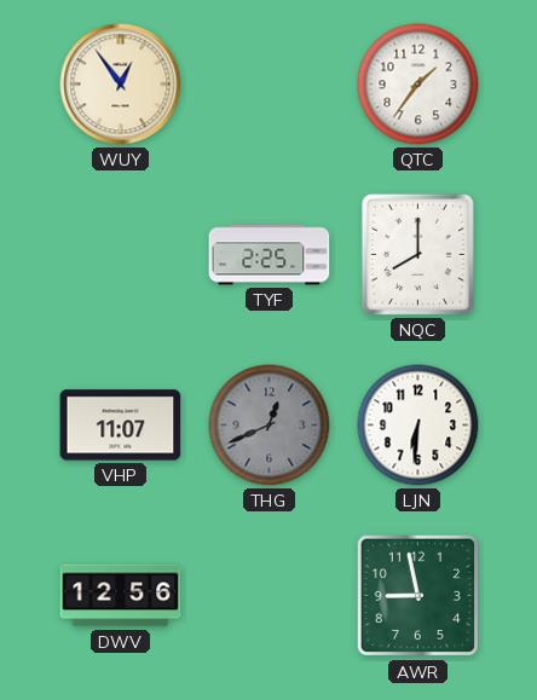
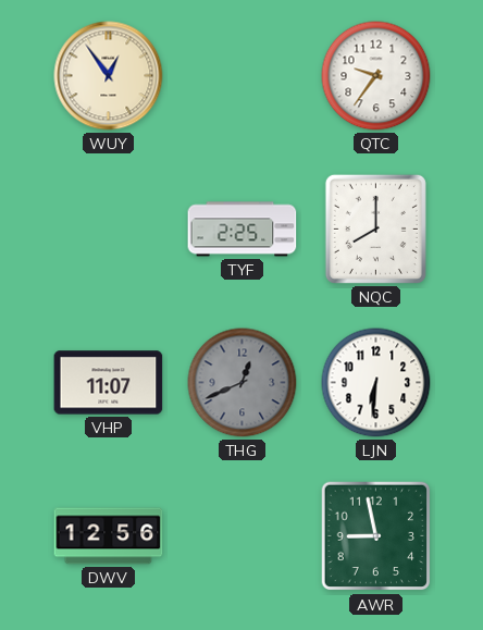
QTC: 1:36 -> 9:36 (376, 76)
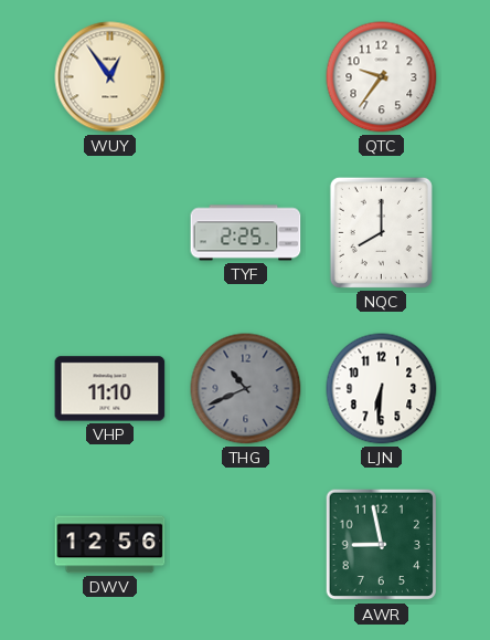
VHP: 11:07 -> 11:10 (110, 389)
THG: 12:41 -> 10:41 (246, 389)
